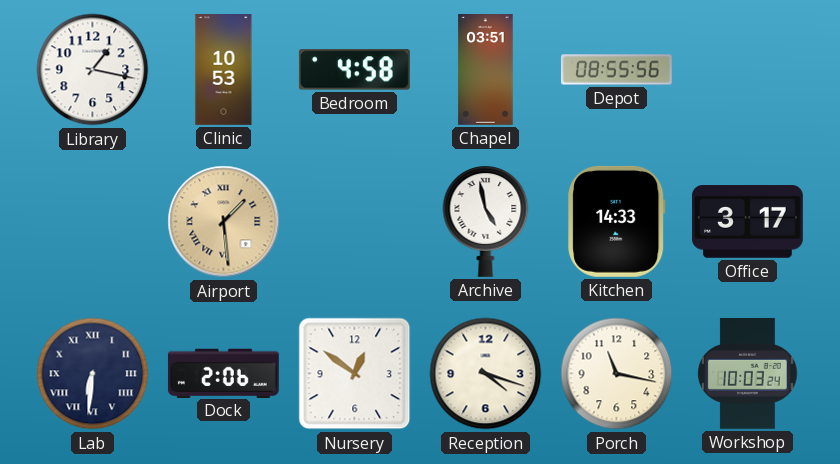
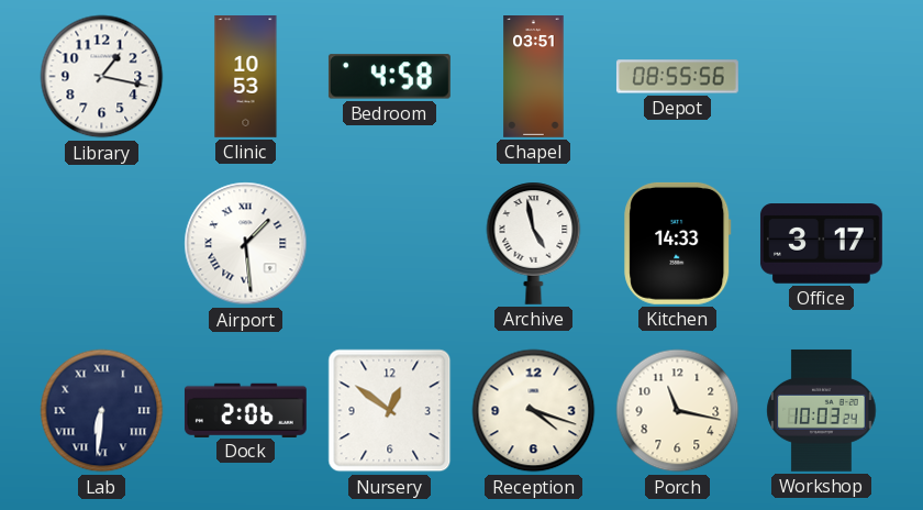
Airport dial: champagne -> white (246, 244)
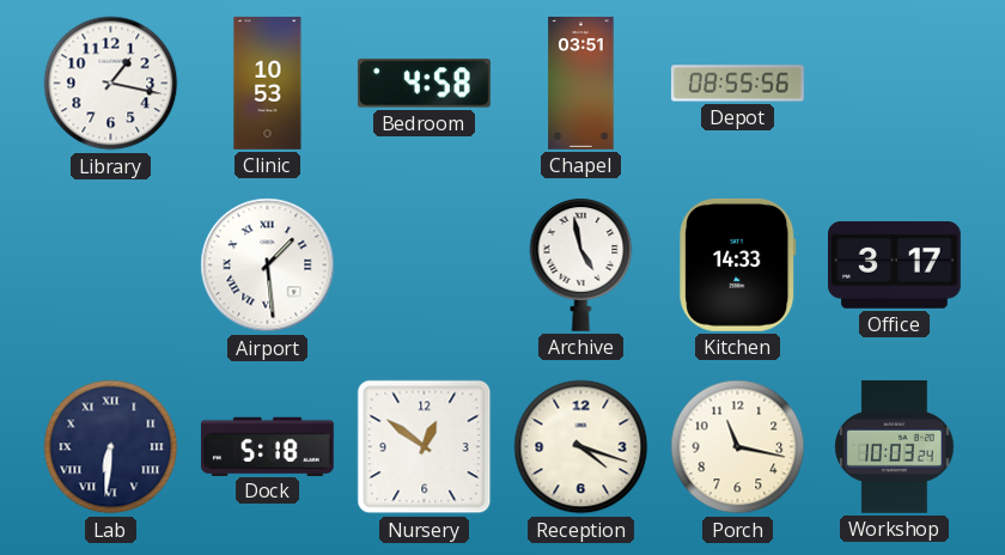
Dock: 2:06 -> 5:18 (267, 446)
